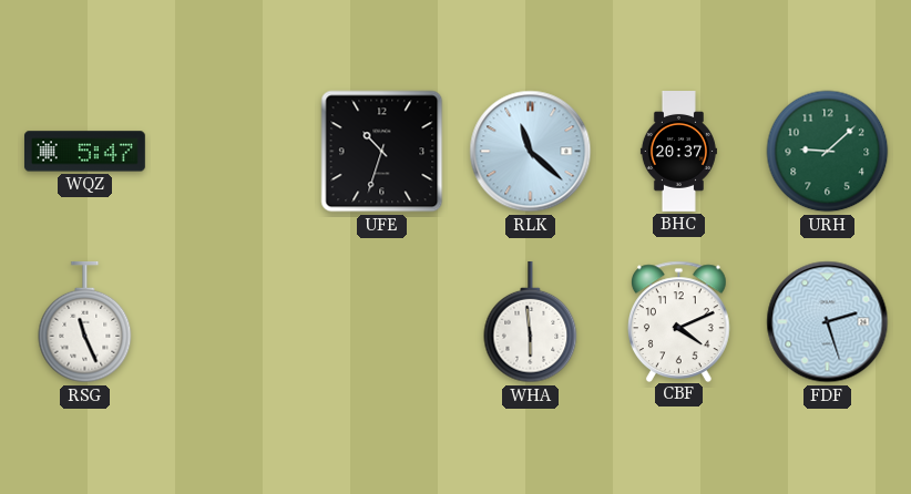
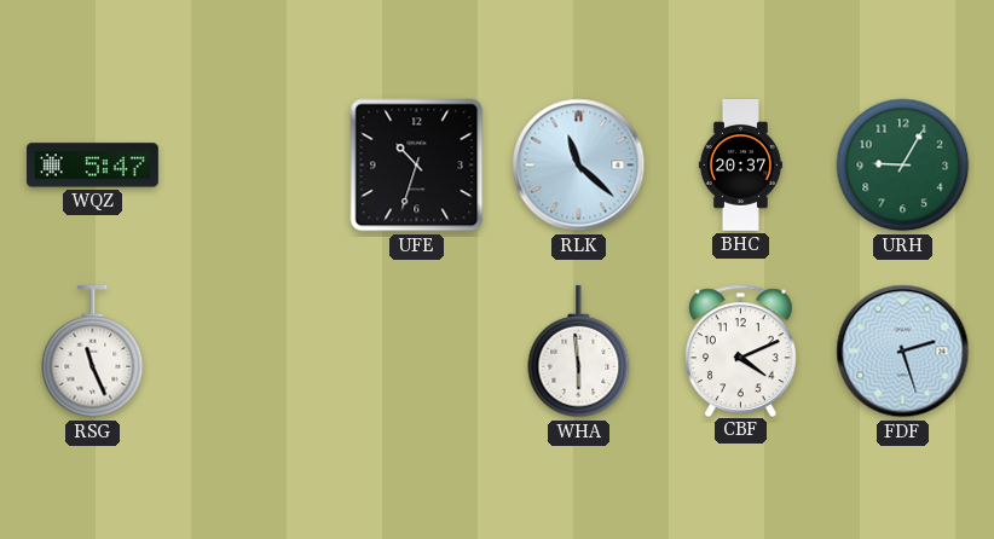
URH: 9:08 -> 9:05 (903, 166)
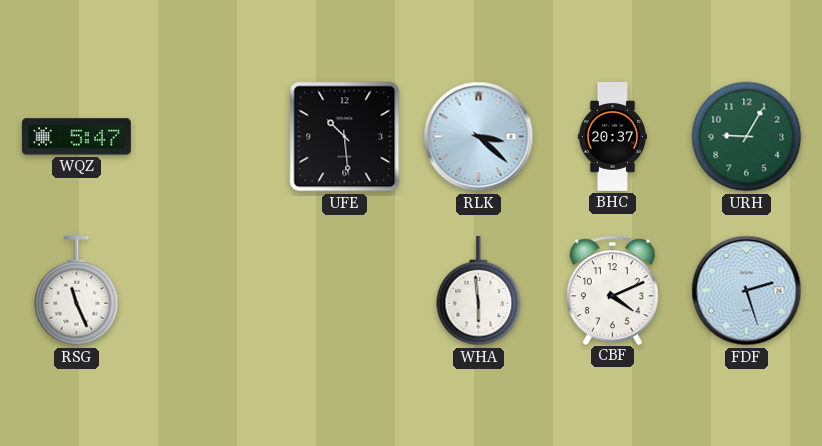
UFE: 10:33 -> 10:29 (345, 137)
RLK: 11:22 -> 3:22 (479, 137)
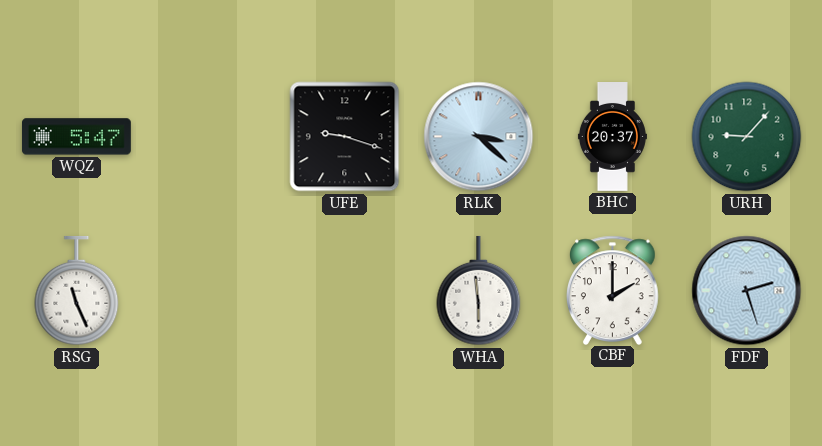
UFE: 10:29 -> 9:18 (345, 137)
URH: 9:05 -> 9:07 (747, 137)
CBF: 4:11 -> 2:00 (613, 290)
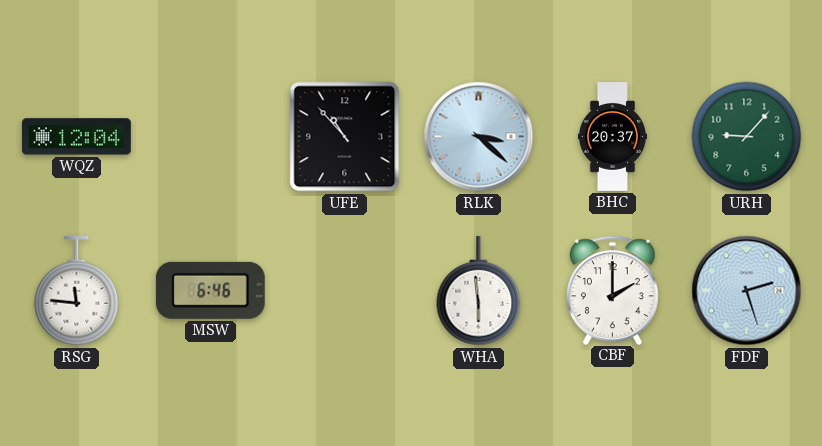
WQZ: 5:47 -> 12:04 (76, 137)
UFE: 9:18 -> 10:53 (345, 137)
RSG: 11:26 -> 11:46 (77, 291)
MSW: none -> 6:46 (210, 290)
